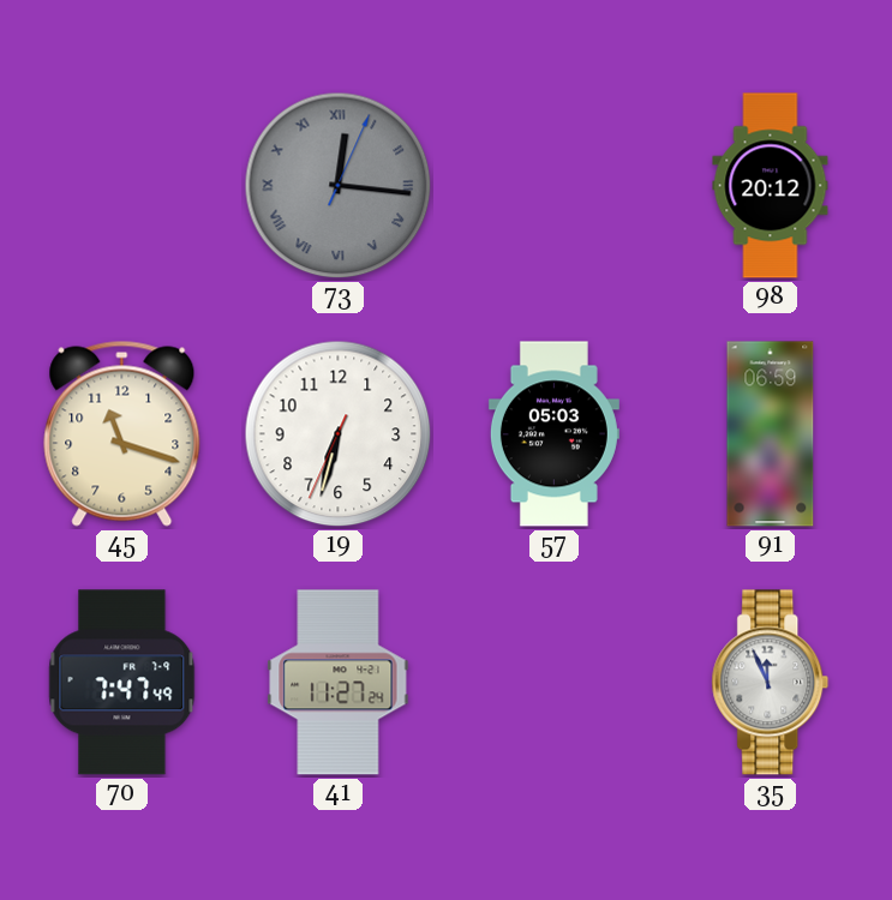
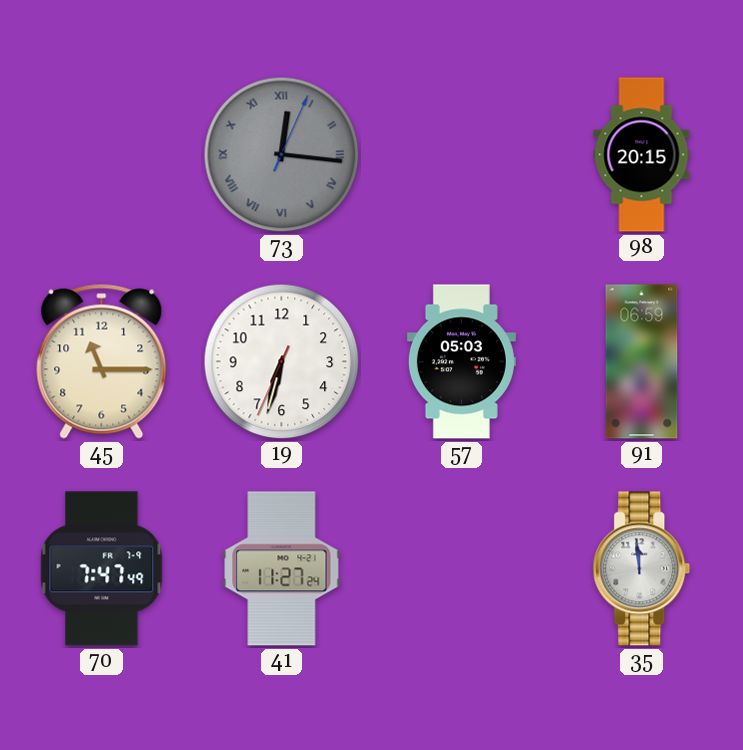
98: 20:12 -> 20:15 (642, 155)
45: 11:18 -> 11:15 (102, 361)
35: 11:56 -> 11:59 (642, 569)
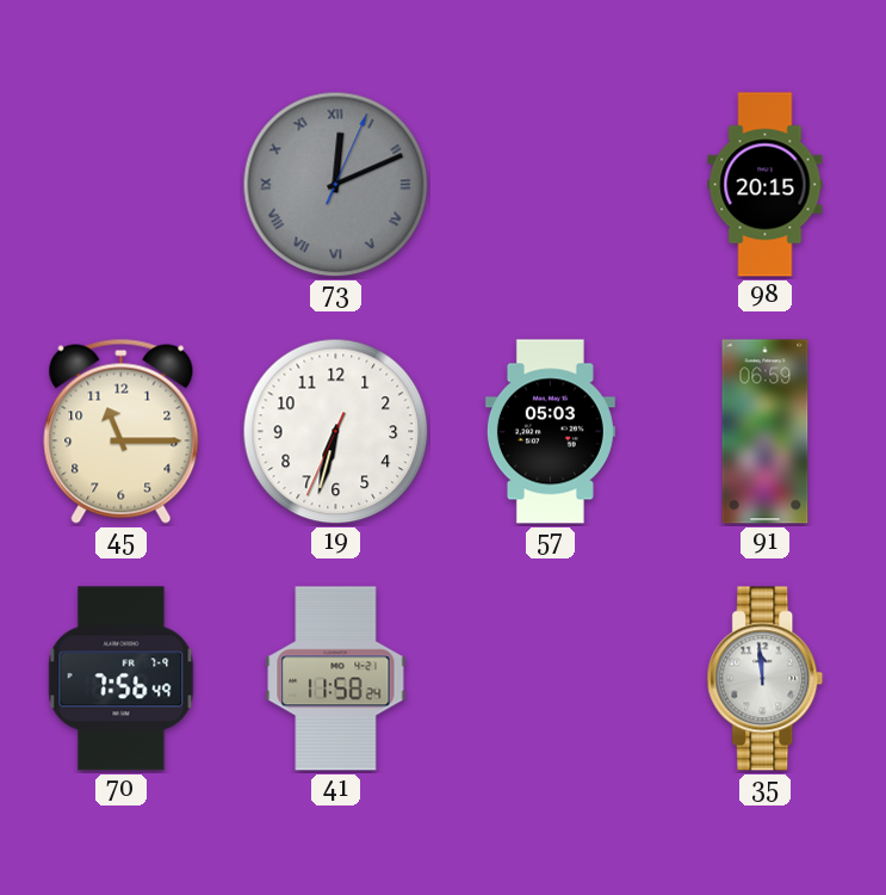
73: 12:16 -> 12:11 (336, 185)
70: 7:47 -> 7:56 (122, 679)
41: 11:27 -> 11:58 (336, 679)
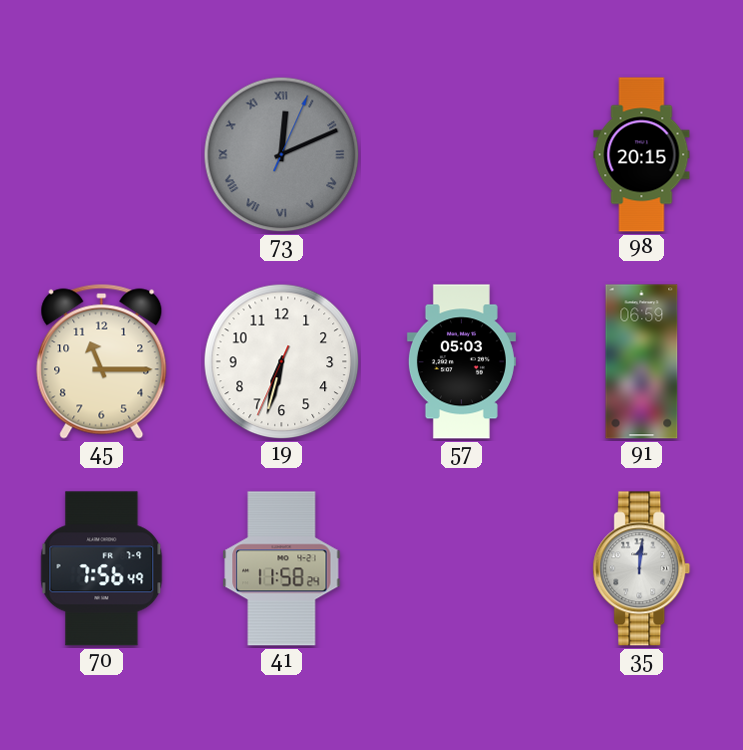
35: 11:59 -> 12:01 (642, 569)
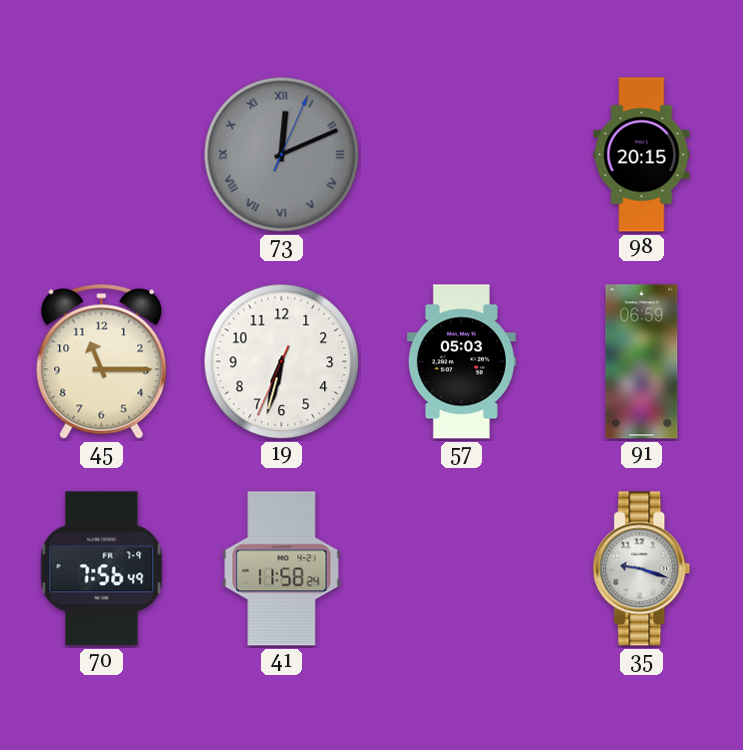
35: 12:01 -> 9:18 (642, 569)
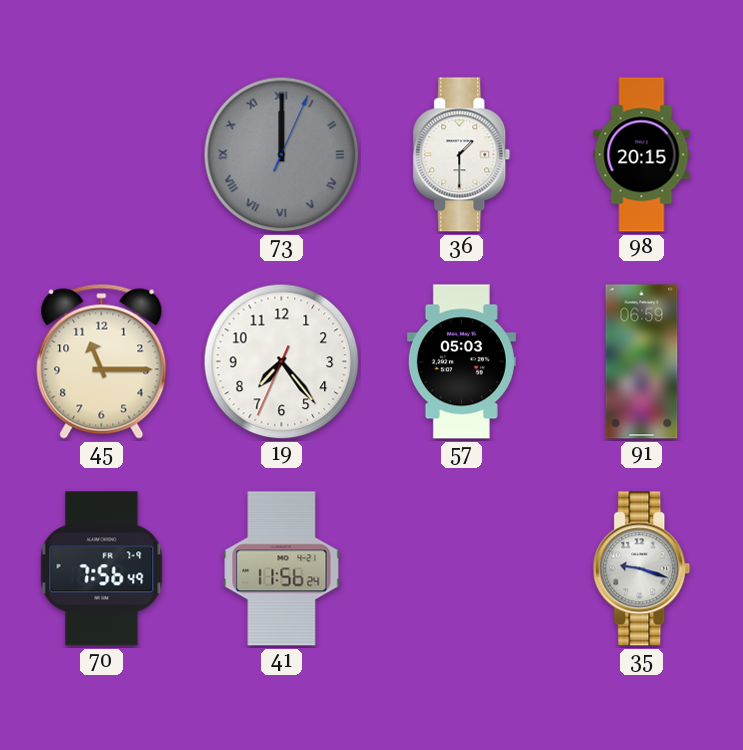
73: 12:11 -> 12:00 (282, 155)
36: none -> 1:30 (462, 155)
19: 6:32 -> 7:23 (282, 362)
41: 11:58 -> 11:56 (282, 569)
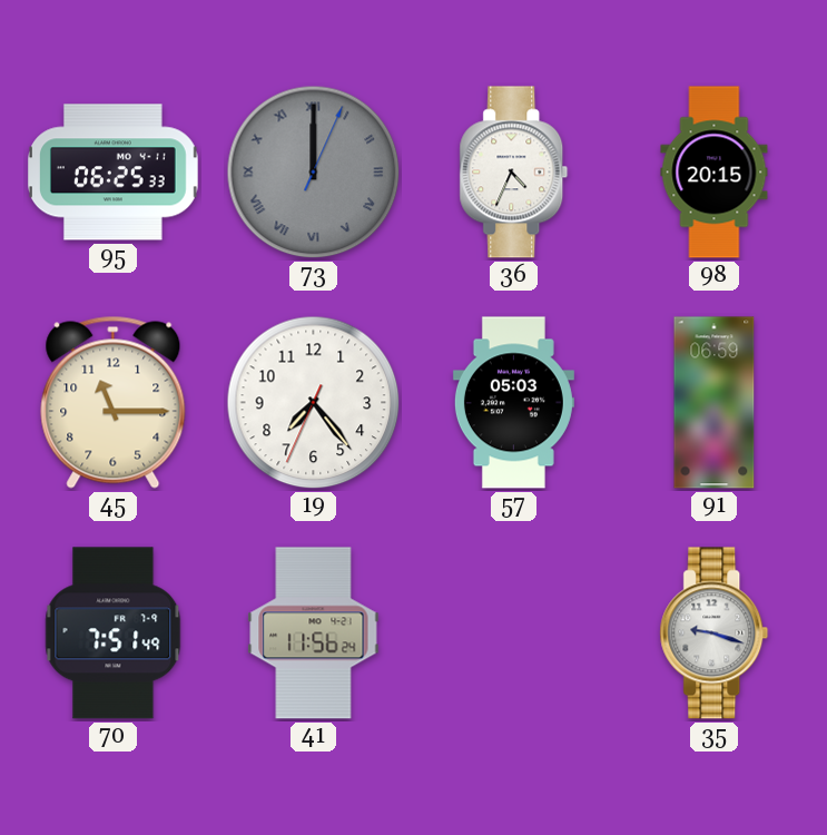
95: none -> 06:25 (112, 173)
36: 1:30 -> 4:34 (514, 173)
70: 7:56 -> 7:51 (114, 633)
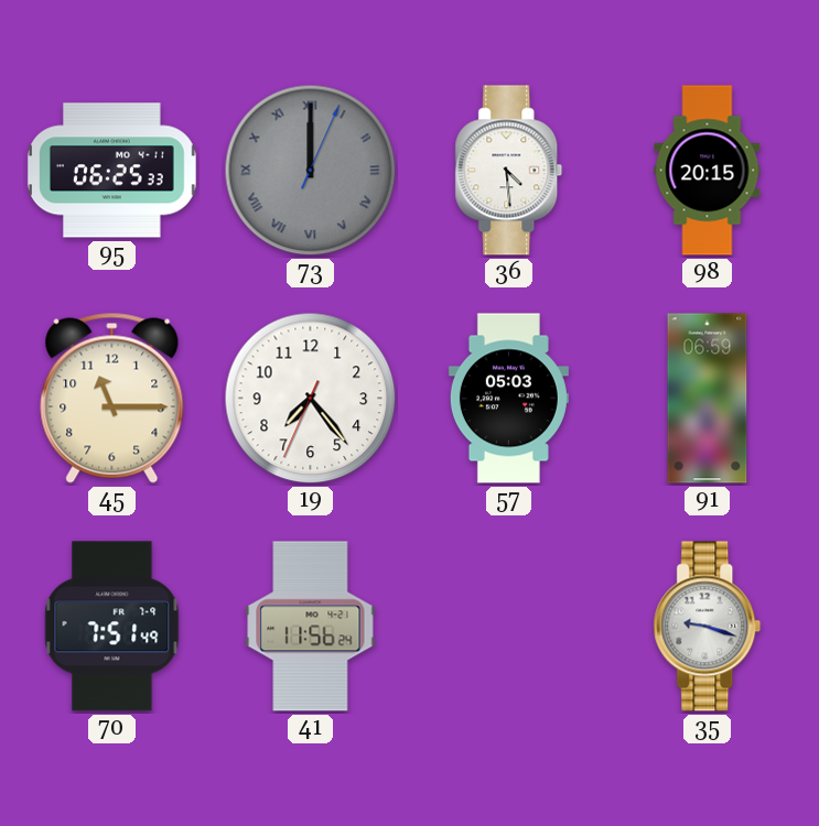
36: 4:34 -> 4:29 (509, 171)
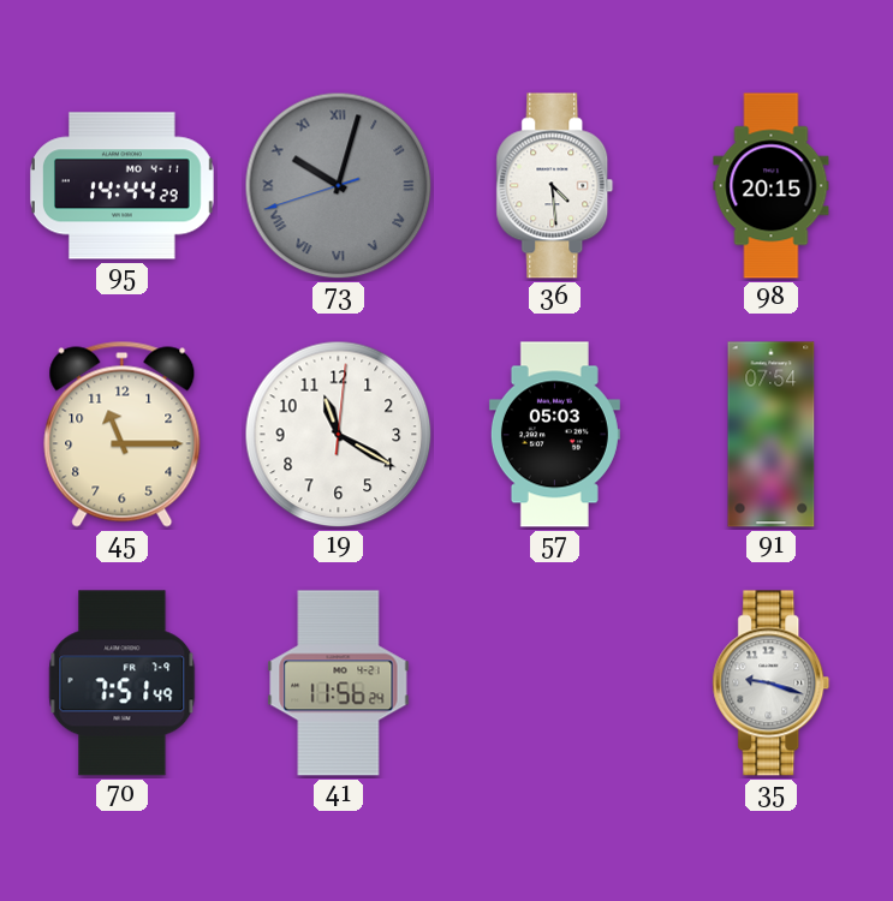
95: 06:25 -> 14:44 (121, 186)
73: 12:00 -> 10:02 (339, 186)
19: 7:23 -> 11:20 (339, 435)
91: 06:59 -> 07:54 (772, 435)
